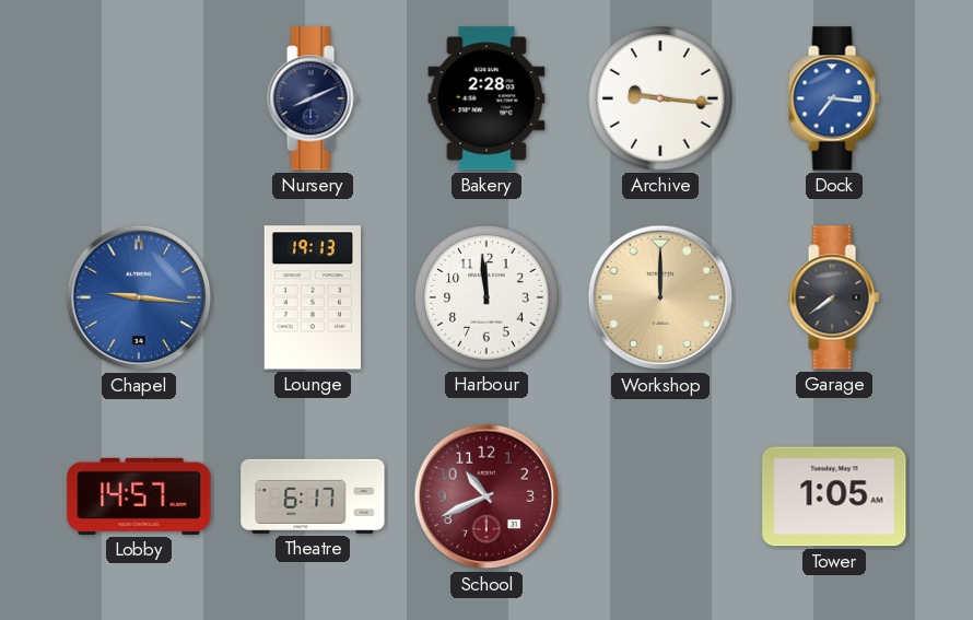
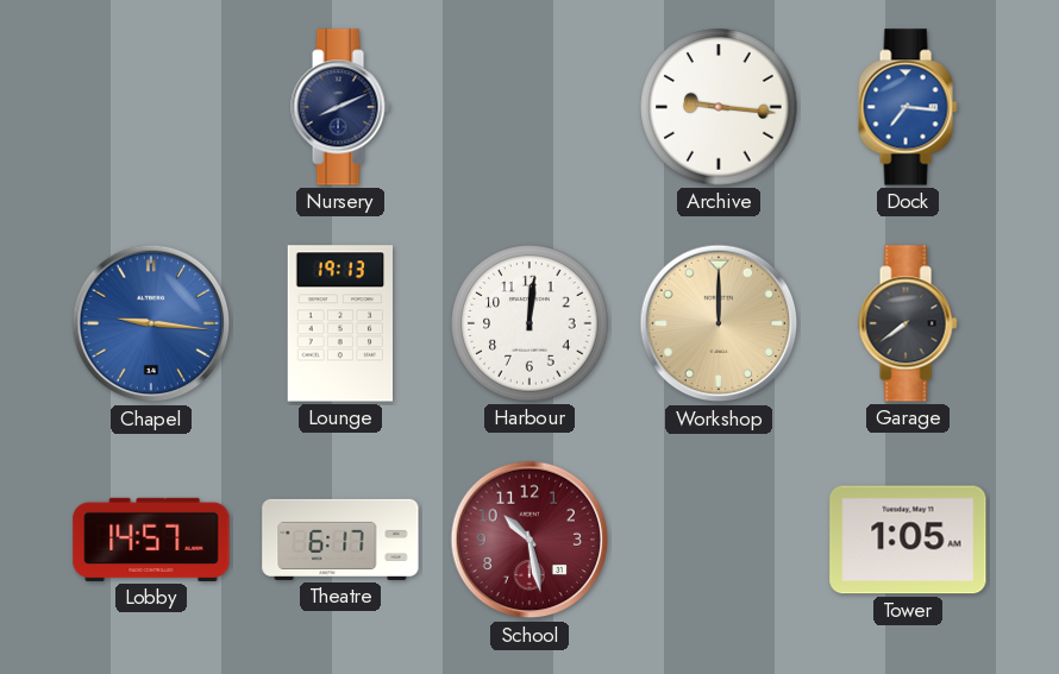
Bakery: 2:28 -> none (486, 98)
Harbour: 11:59 -> 12:01 (529, 323)
School: 10:41 -> 10:28 (529, 540)
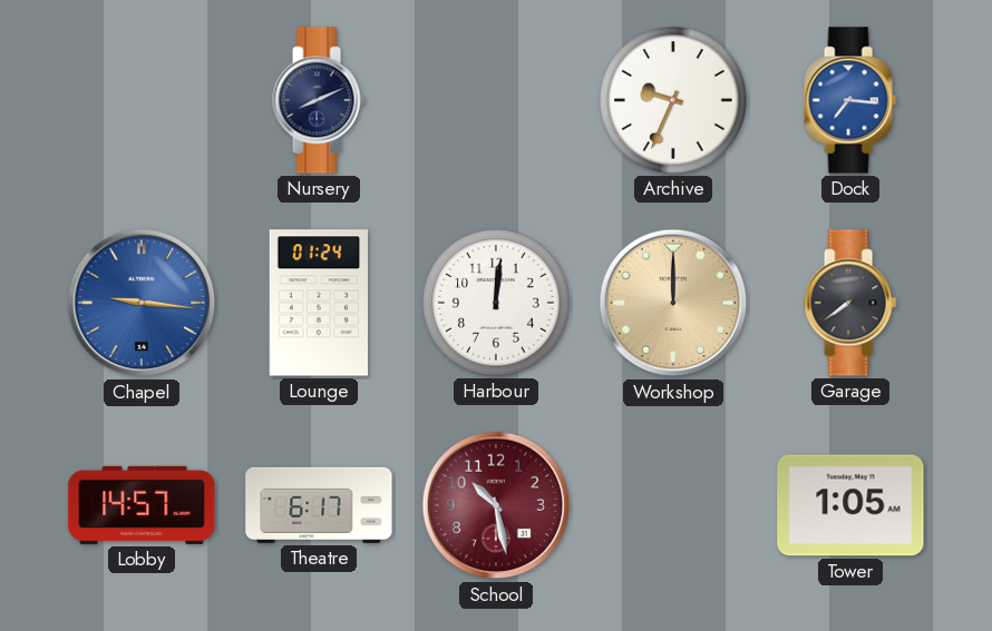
Archive: 9:16 -> 9:34 (673, 100)
Lounge: 19:13 -> 01:24 (318, 303)
